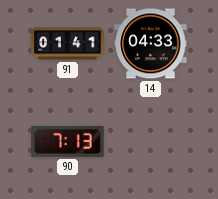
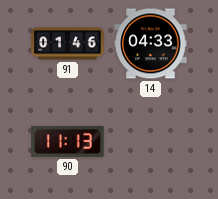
91: 01:41 -> 01:46 (68, 44)
90: 7:13 -> 11:13 (68, 141)
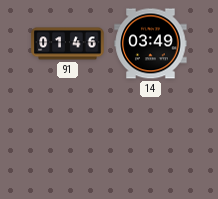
14: 04:33 -> 03:49 (151, 44)
90: 11:13 -> none (68, 141)
